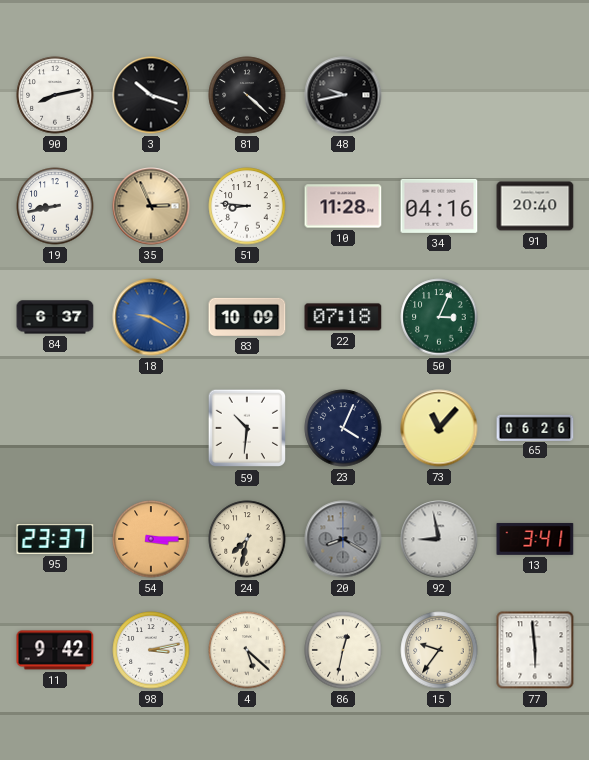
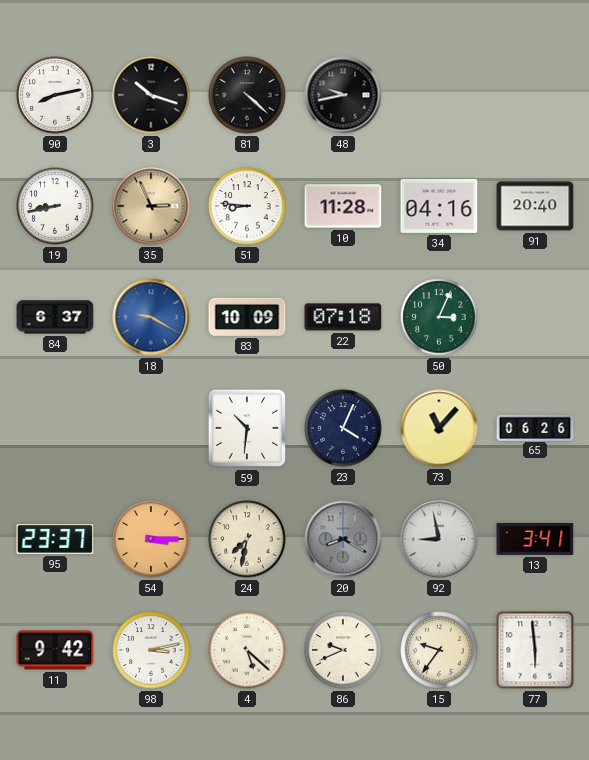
86: 12:32 -> 9:41 (343, 650)
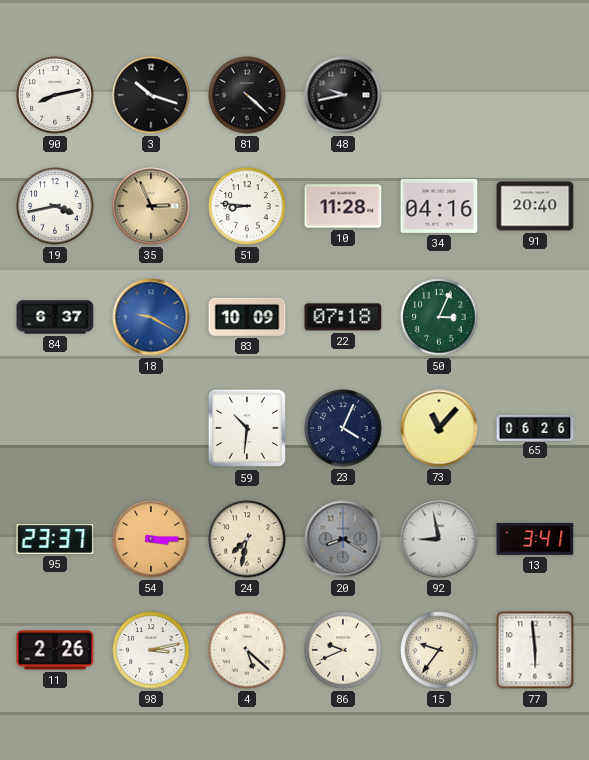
19: 8:43 -> 3:43 (55, 206)
11: 9:42 -> 2:26 (55, 650)
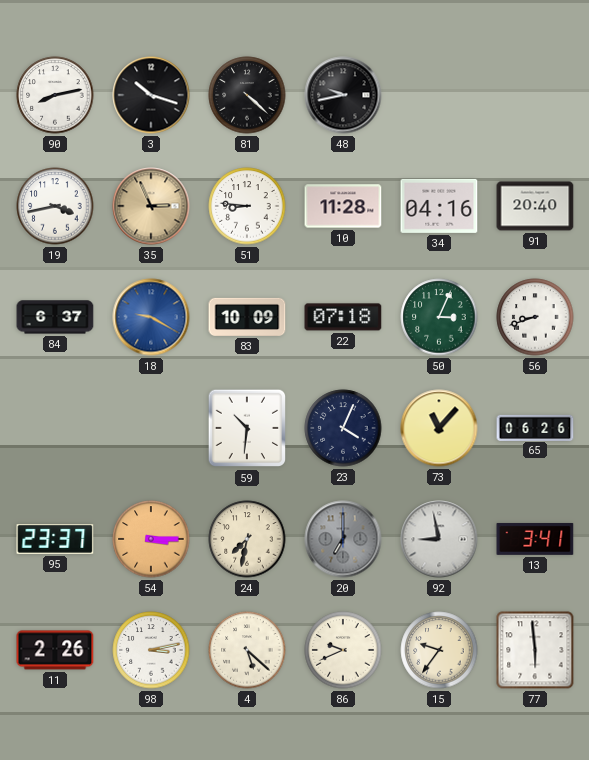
56: none -> 8:42 (535, 317)
20: 8:20 -> 7:00 (343, 539)
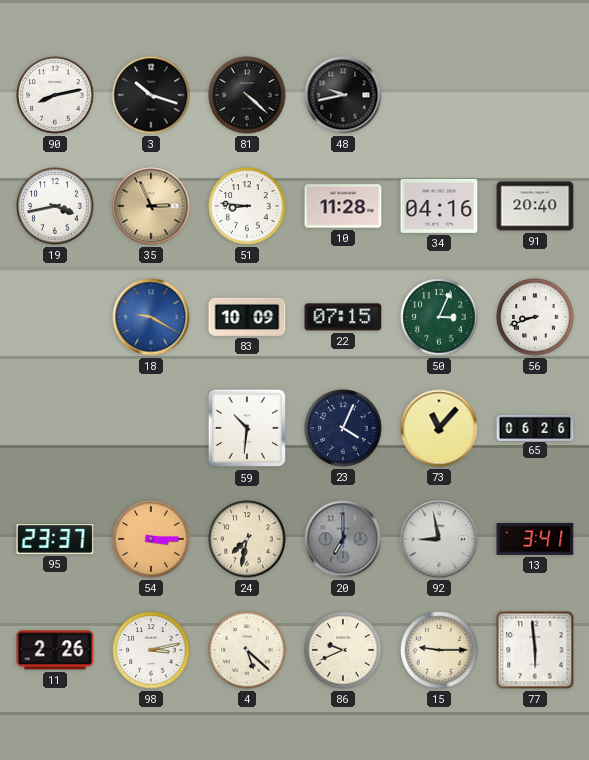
84: 6:37 -> none (55, 317)
22: 07:18 -> 07:15 (343, 317)
15: 9:36 -> 9:15 (439, 650)
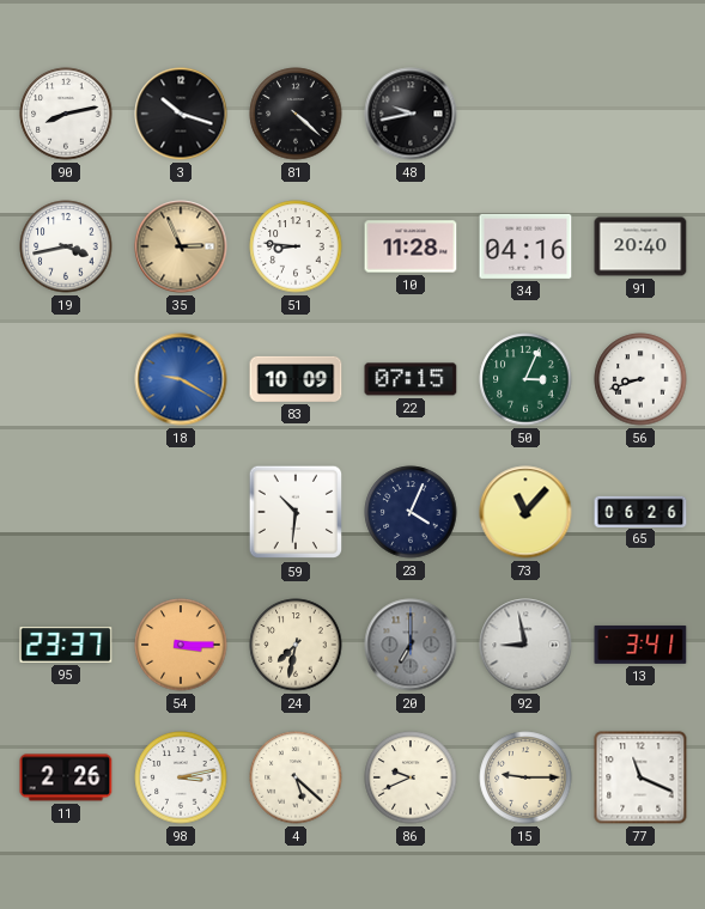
77: 5:59 -> 11:19 (640, 777)
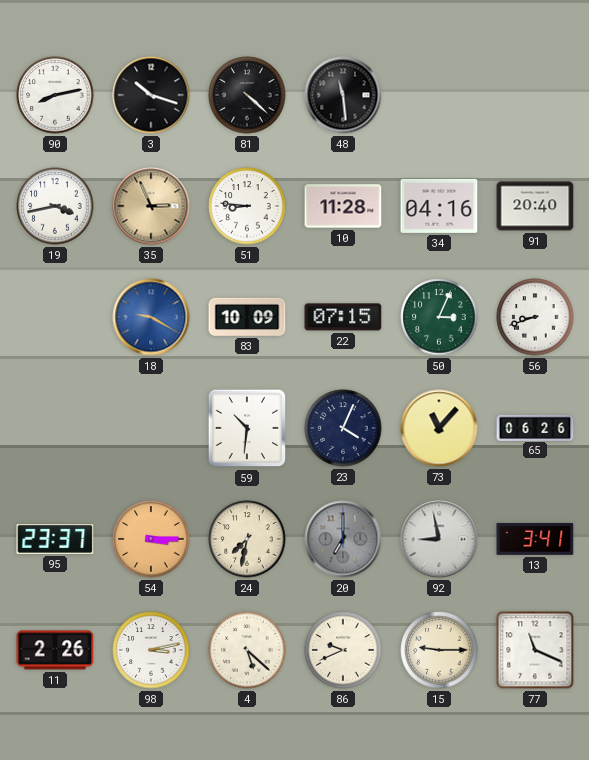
48: 9:43 -> 11:29 (343, 95)
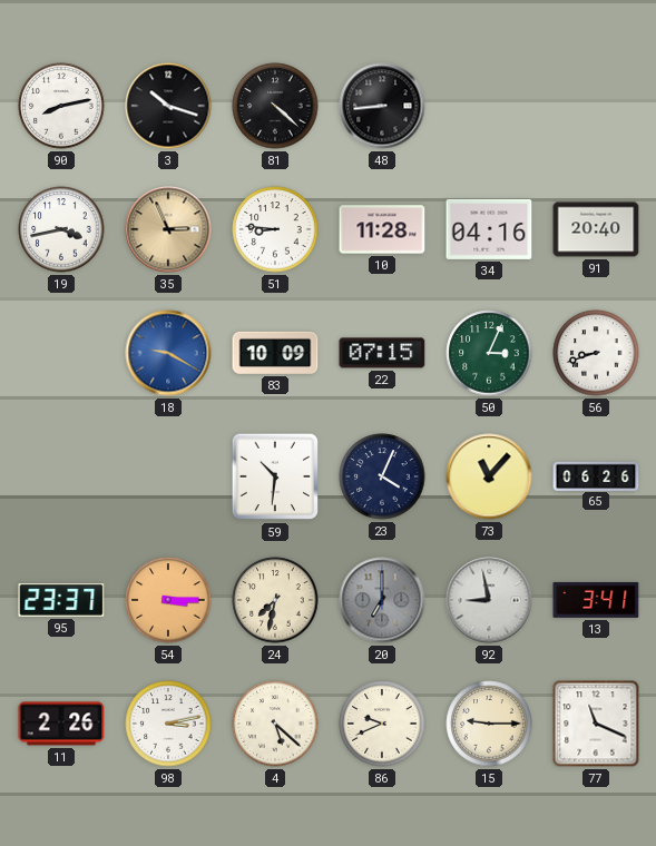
48: 11:29 -> 8:44 (382, 106)
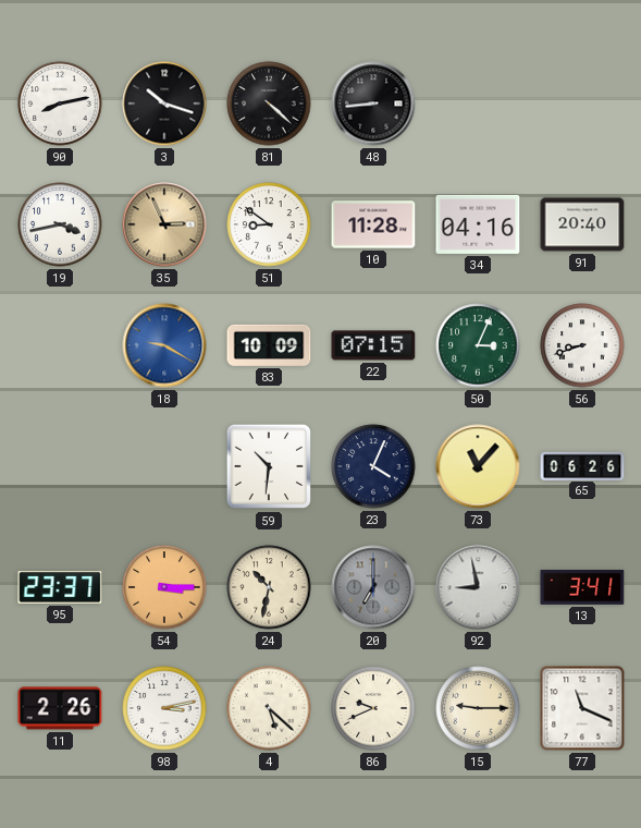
51: 8:46 -> 8:51 (269, 224)
24: 7:32 -> 10:32 (269, 587)
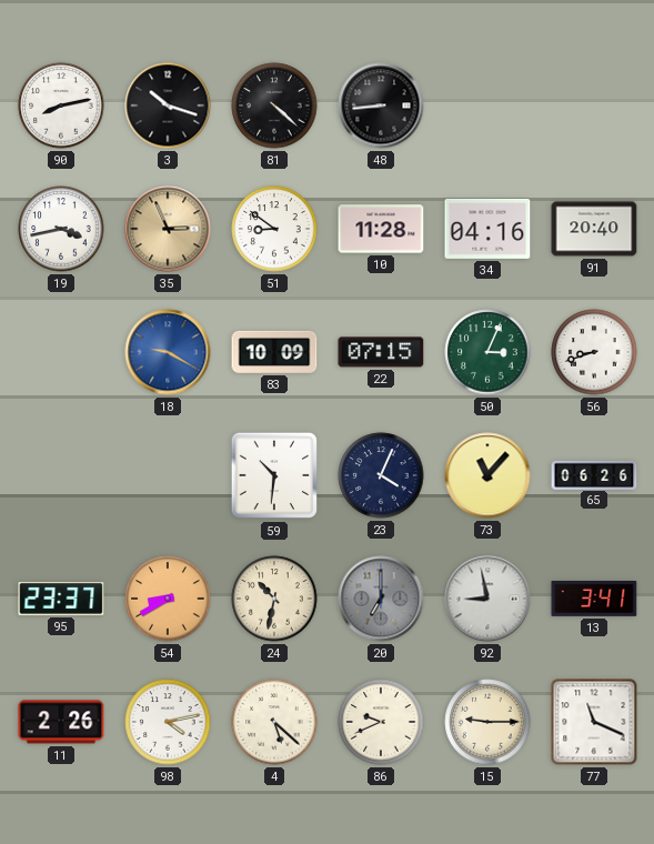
54: 3:15 -> 8:40 (168, 599)
98: 3:13 -> 4:13 (168, 722)
